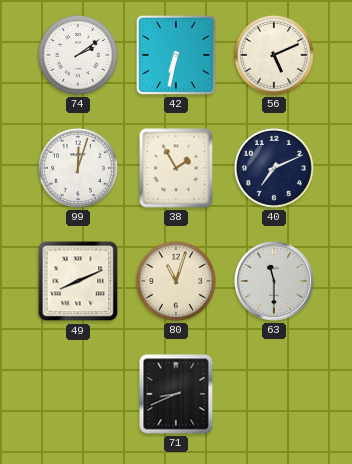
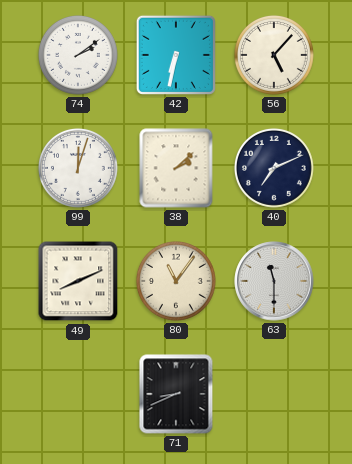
56: 5:11 -> 5:07 (274, 55)
38: 1:55 -> 2:08 (176, 168)
80: 11:03 -> 11:06 (176, 281)
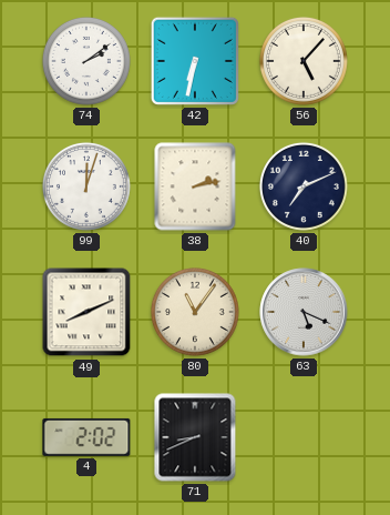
38: 2:08 -> 2:13 (195, 186)
63: 11:30 -> 5:19 (304, 312)
4: none -> 2:02 (86, 437)
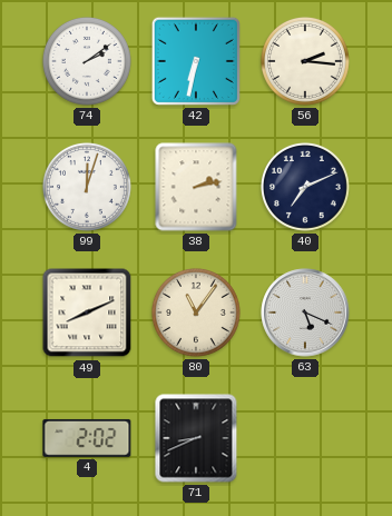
56: 5:07 -> 2:16 (305, 61)
